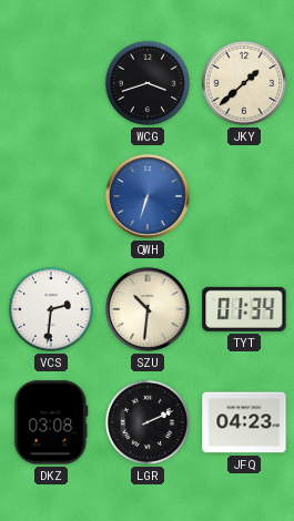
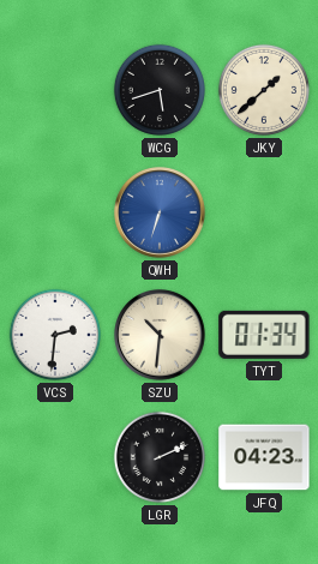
WCG: 3:42 -> 5:42 (160, 90)
DKZ: 03:08 -> none (51, 422)
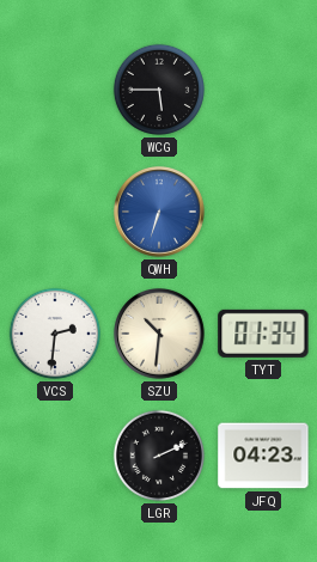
WCG: 5:42 -> 5:45 (159, 90)
JKY: 1:38 -> none (264, 90)
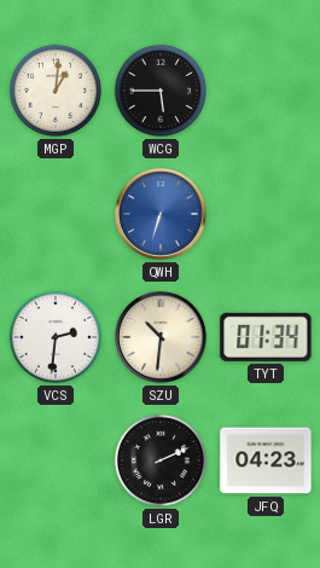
MGP: none -> 1:01 (56, 91)
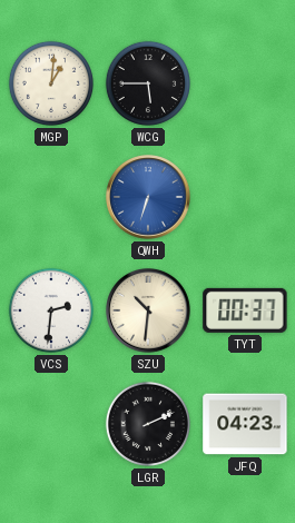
TYT: 01:34 -> 00:37 (245, 310)
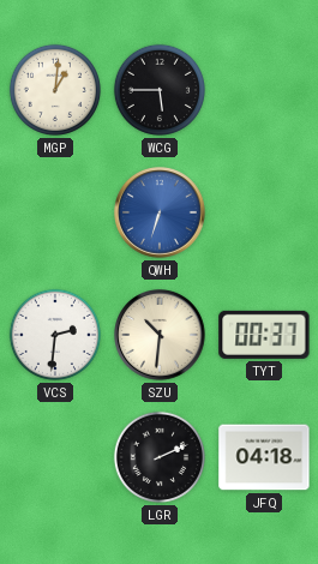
JFQ: 04:23 -> 04:18 (264, 457)
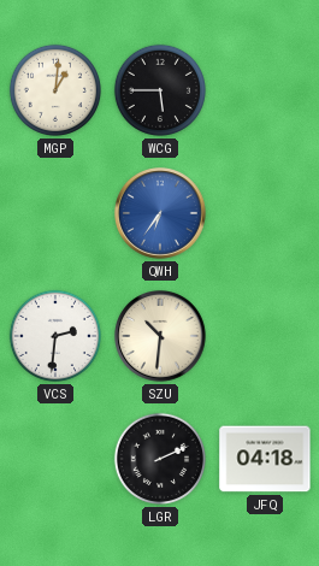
QWH: 6:33 -> 6:36 (161, 214)
TYT: 00:37 -> none (264, 335)
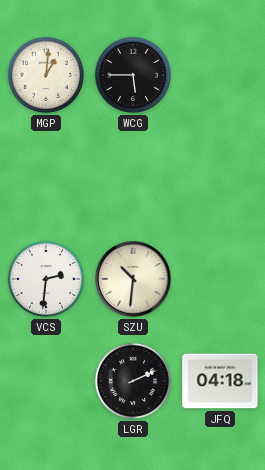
QWH: 6:36 -> none (161, 214)
